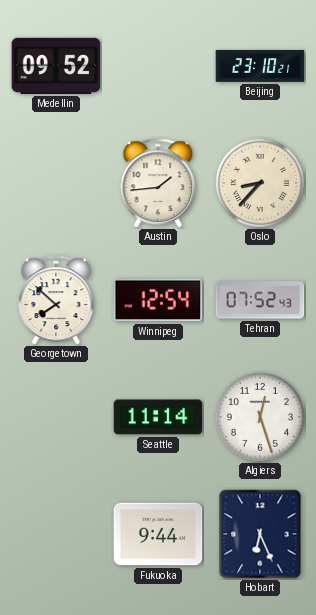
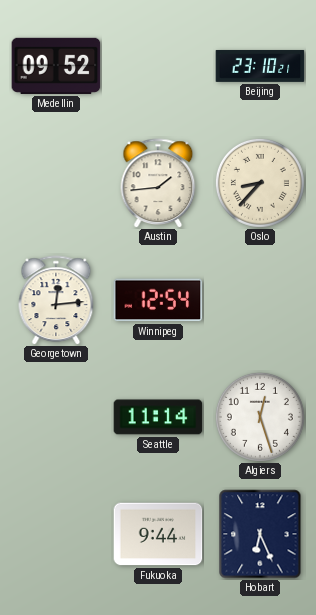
Georgetown: 7:52 -> 12:14 (56, 300)
Tehran: 07:52 -> none (260, 300)
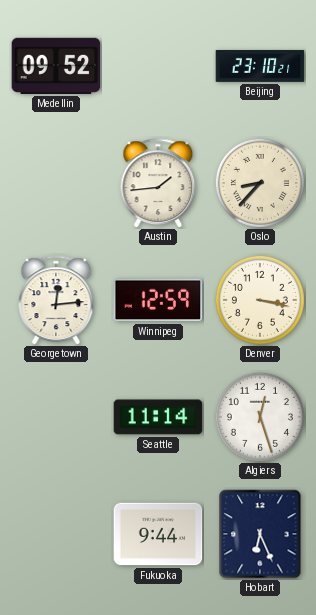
Winnipeg: 12:54 -> 12:59 (158, 300)
Denver: none -> 3:17 (260, 300)
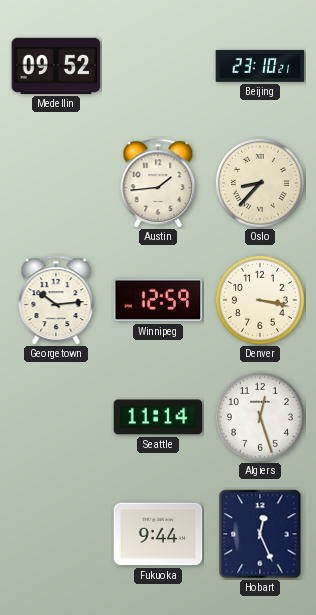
Georgetown: 12:14 -> 10:14 (56, 300)
Hobart: 6:26 -> 12:26 (260, 534)
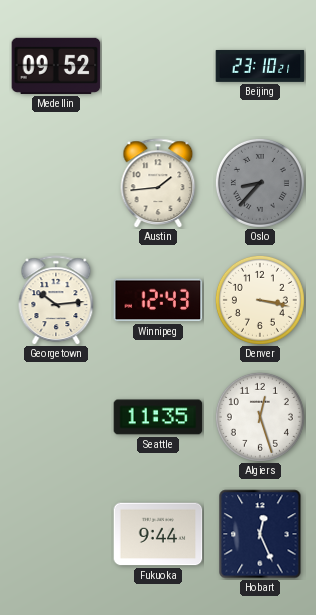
Oslo dial: cream -> grey (260, 183)
Winnipeg: 12:59 -> 12:43 (158, 300)
Seattle: 11:14 -> 11:35 (158, 417)
